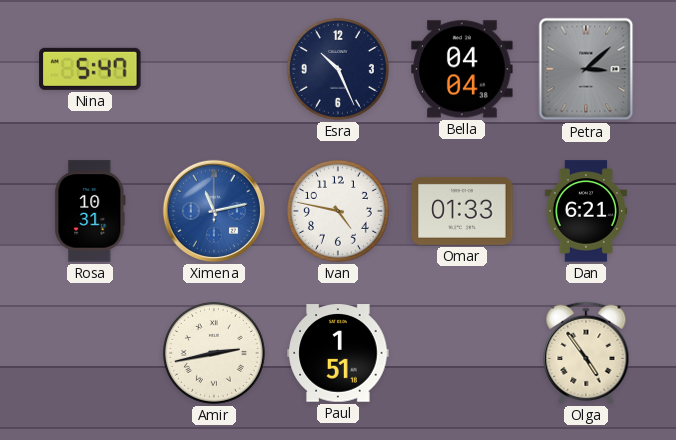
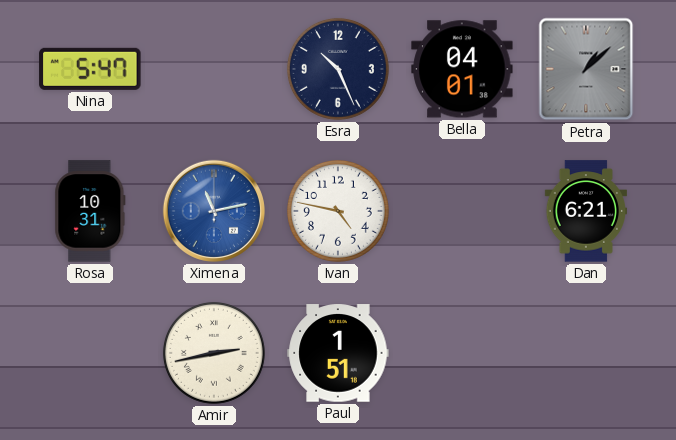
Bella: 04:04 -> 04:01 (462, 69)
Petra: 3:08 -> 1:08 (586, 69)
Omar: 01:33 -> none (462, 211)
Olga: 4:54 -> none (586, 353)
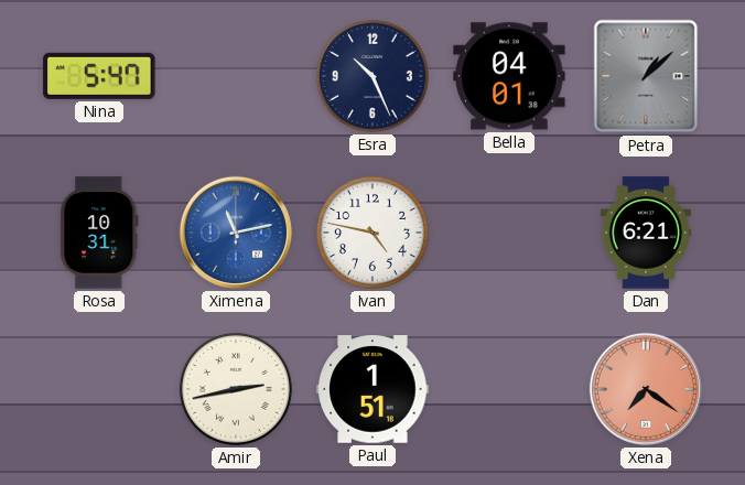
Xena: none -> 7:21 (646, 389)
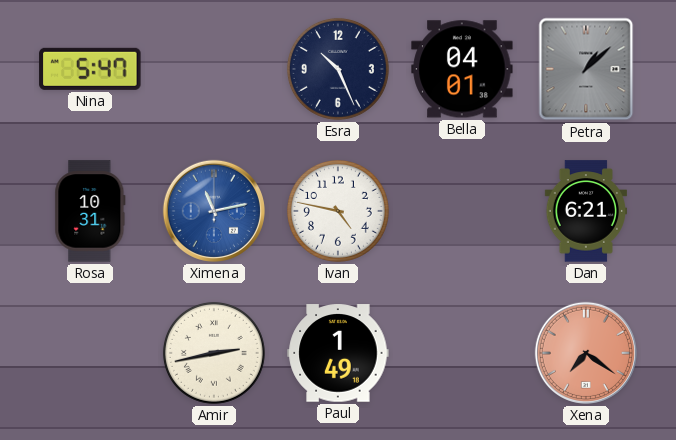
Paul: 1:51 -> 1:49 (338, 353)
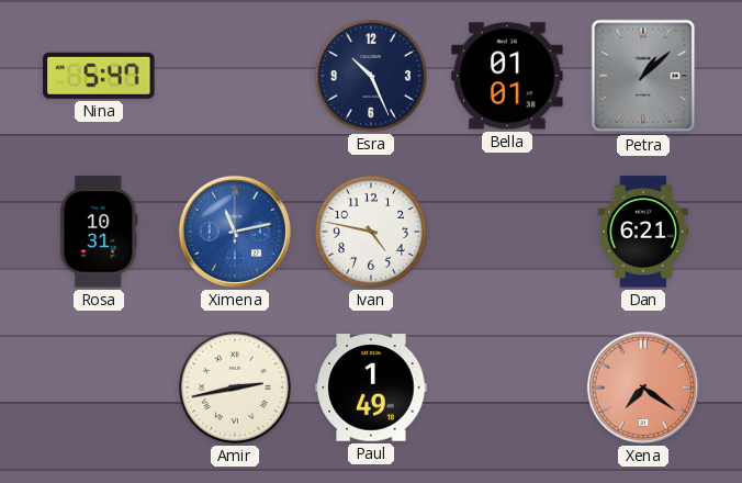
Bella: 04:01 -> 01:01 (507, 76)
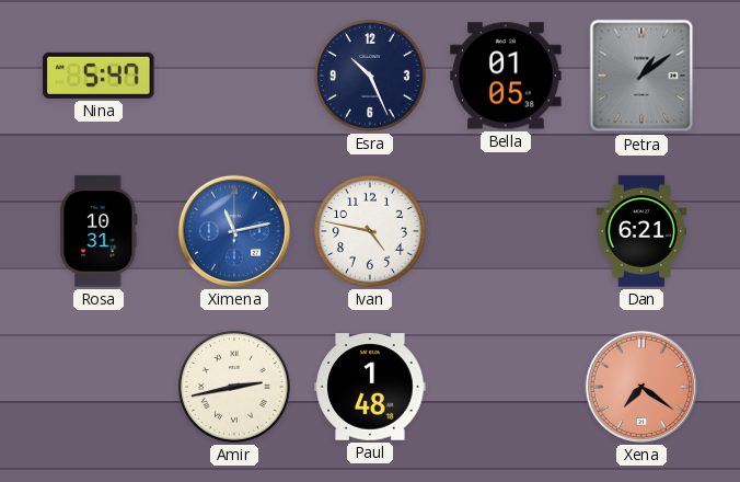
Bella: 01:01 -> 01:05 (506, 76)
Petra: 1:08 -> 1:09 (641, 76)
Paul: 1:49 -> 1:48 (370, 387)
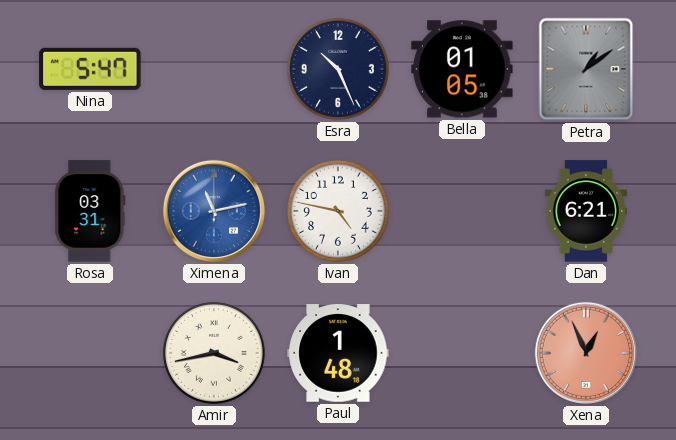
Rosa: 10:31 -> 03:31 (90, 211)
Amir: 2:43 -> 3:43 (214, 353)
Xena: 7:21 -> 12:56 (586, 353)
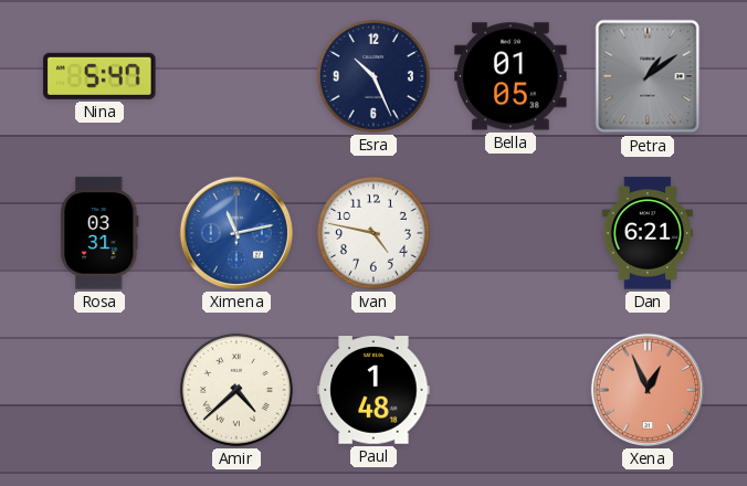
Amir: 3:43 -> 4:38 (236, 390)
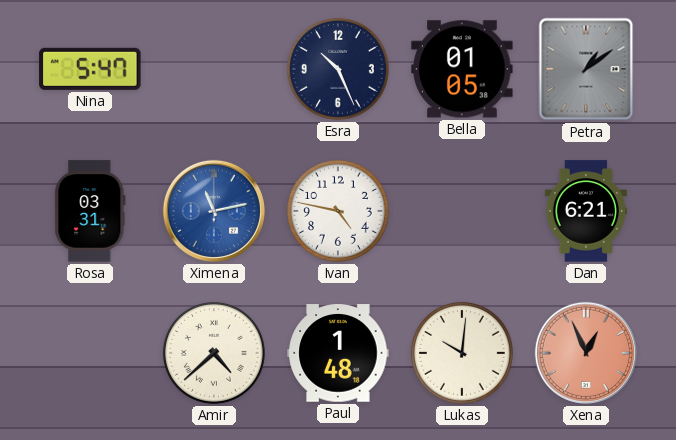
Lukas: none -> 10:01 (462, 353)
